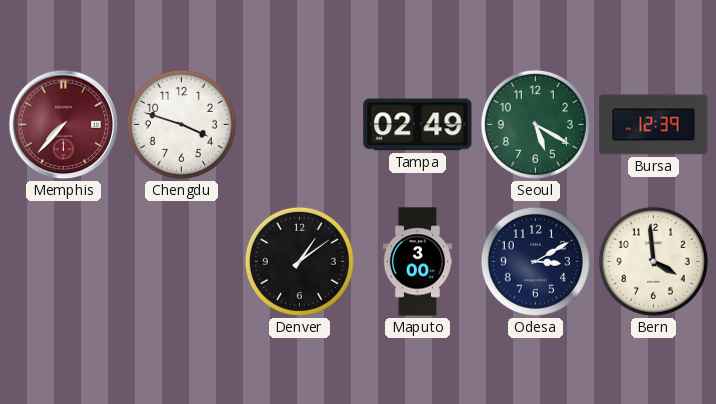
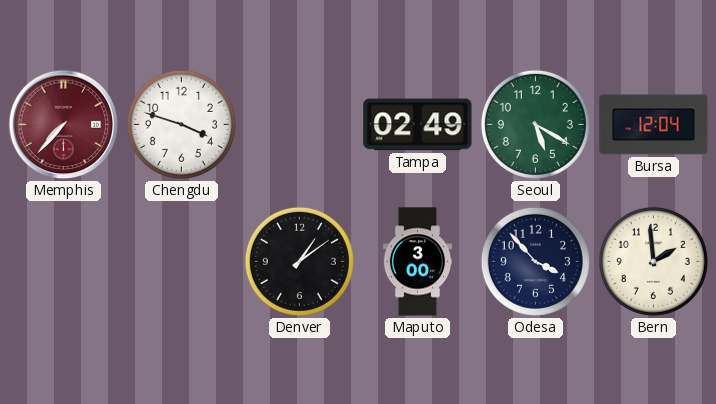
Bursa: 12:39 -> 12:04 (654, 125)
Odesa: 3:10 -> 3:53 (535, 261)
Bern: 3:59 -> 1:59 (653, 261)
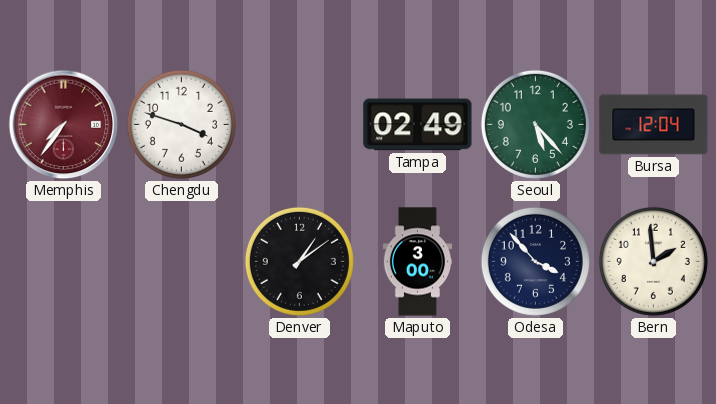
Memphis: 7:37 -> 7:36 (64, 125)
Seoul: 5:20 -> 5:23 (535, 124)
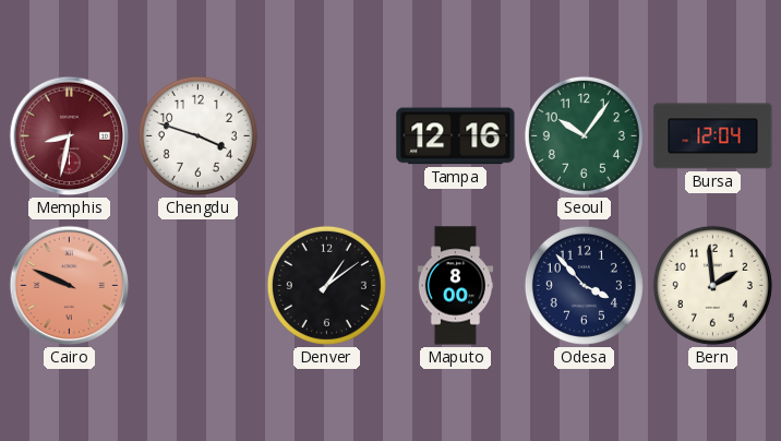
Memphis: 7:36 -> 8:32 (70, 136)
Tampa: 02:49 -> 12:16 (456, 136)
Seoul: 5:23 -> 10:06 (584, 135)
Cairo: none -> 9:49 (70, 286)
Maputo: 3:00 -> 8:00 (456, 286)
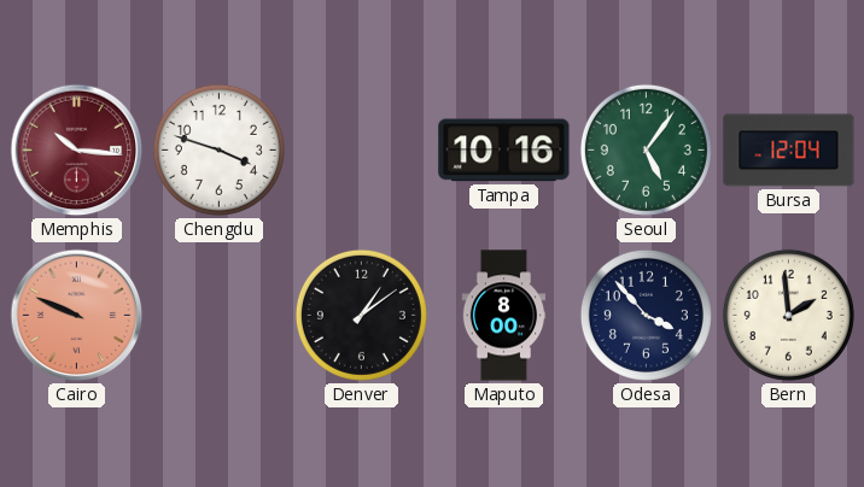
Memphis: 8:32 -> 10:16 (77, 151)
Tampa: 12:16 -> 10:16 (504, 151)
Seoul: 10:06 -> 5:06 (646, 149)
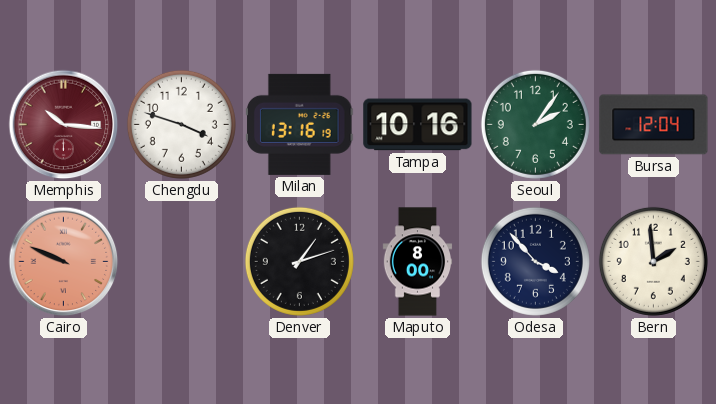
Milan: none -> 13:16 (300, 124)
Seoul: 5:06 -> 2:06 (535, 124)
Denver: 1:09 -> 1:12 (299, 261)
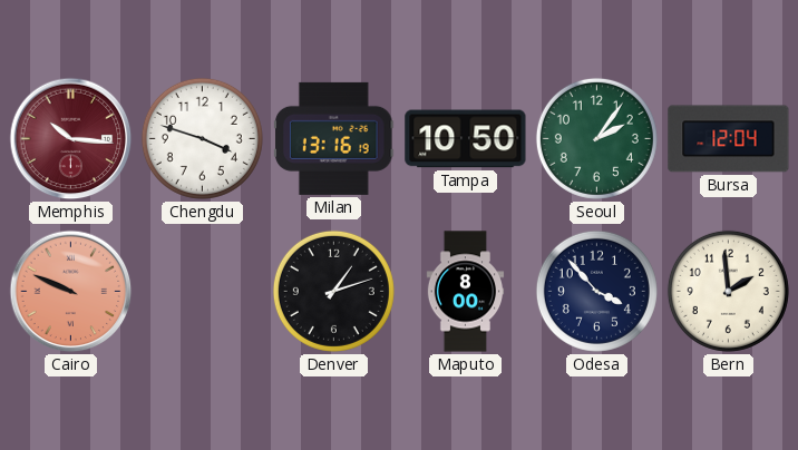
Tampa: 10:16 -> 10:50 (466, 139)
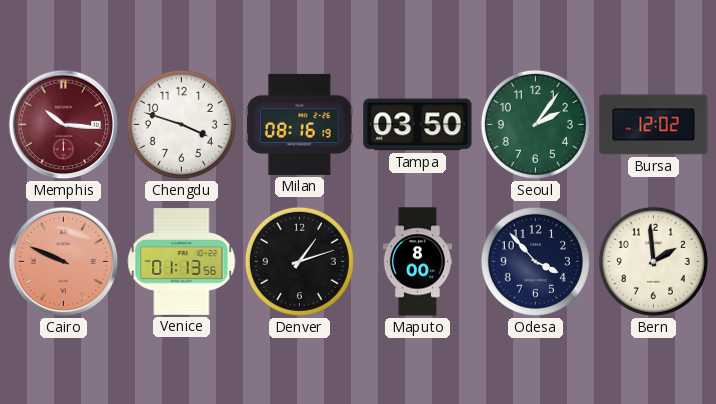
Milan: 13:16 -> 08:16 (300, 124)
Tampa: 10:50 -> 03:50 (418, 125)
Bursa: 12:04 -> 12:02 (654, 125)
Venice: none -> 01:13 (182, 262)
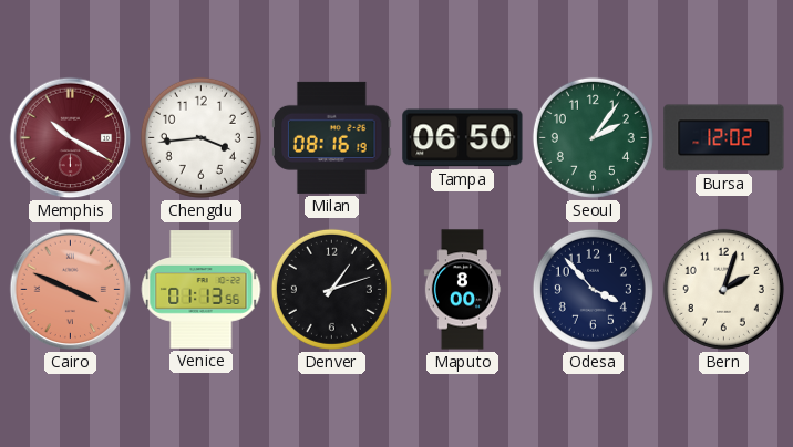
Memphis: 10:16 -> 10:20 (71, 138)
Chengdu: 3:48 -> 3:44 (200, 137)
Tampa: 03:50 -> 06:50 (463, 138)
Cairo: 9:49 -> 3:49 (71, 290)
Bern: 1:59 -> 2:03 (723, 289)
